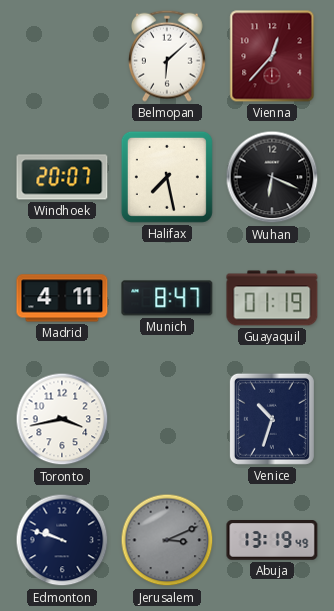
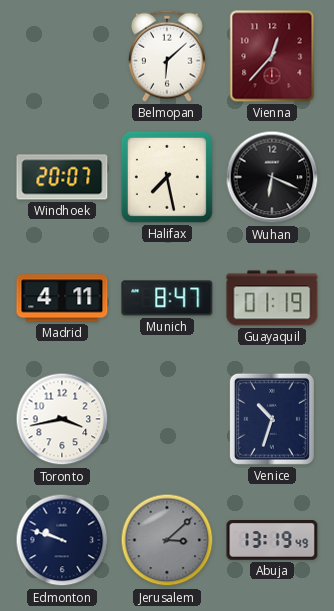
Jerusalem: 3:11 -> 3:08 (167, 540)
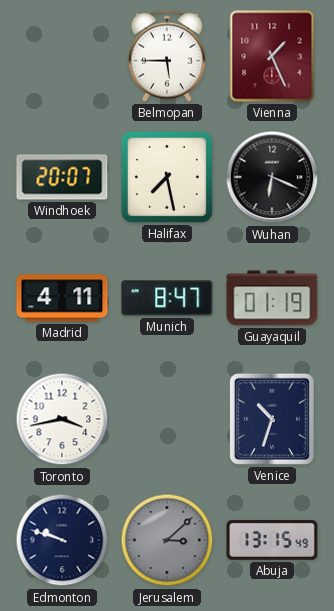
Belmopan: 6:08 -> 5:45 (167, 56)
Vienna: 12:37 -> 1:26 (272, 56)
Abuja: 13:19 -> 13:15 (272, 541)
